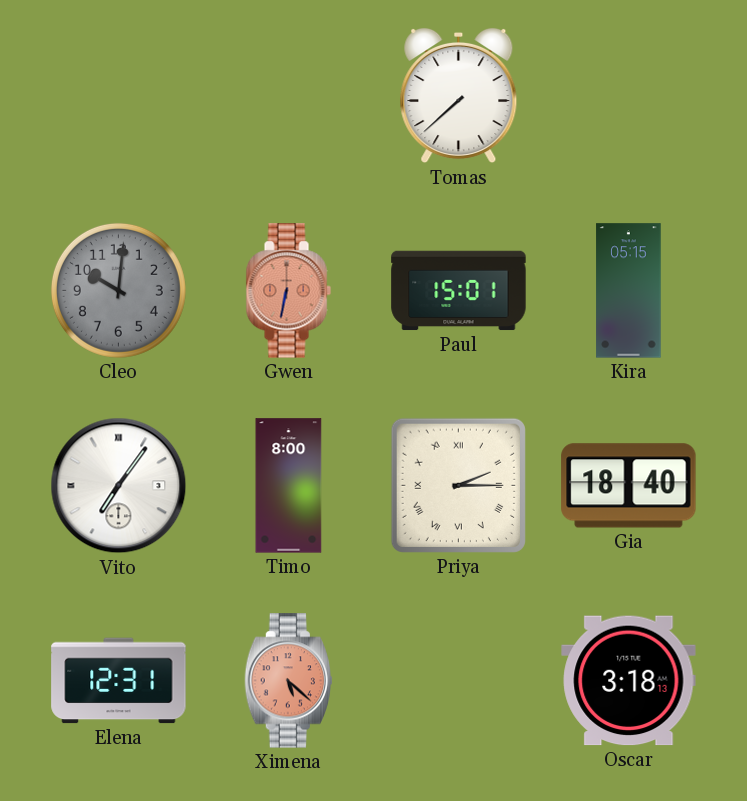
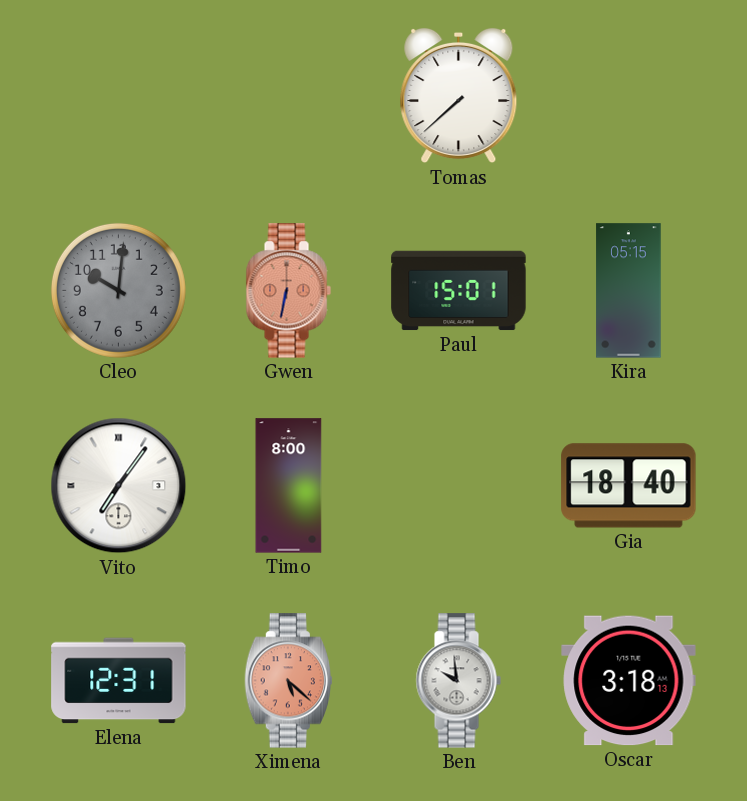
Priya: 2:15 -> none (458, 485)
Ben: none -> 9:59 (458, 681)
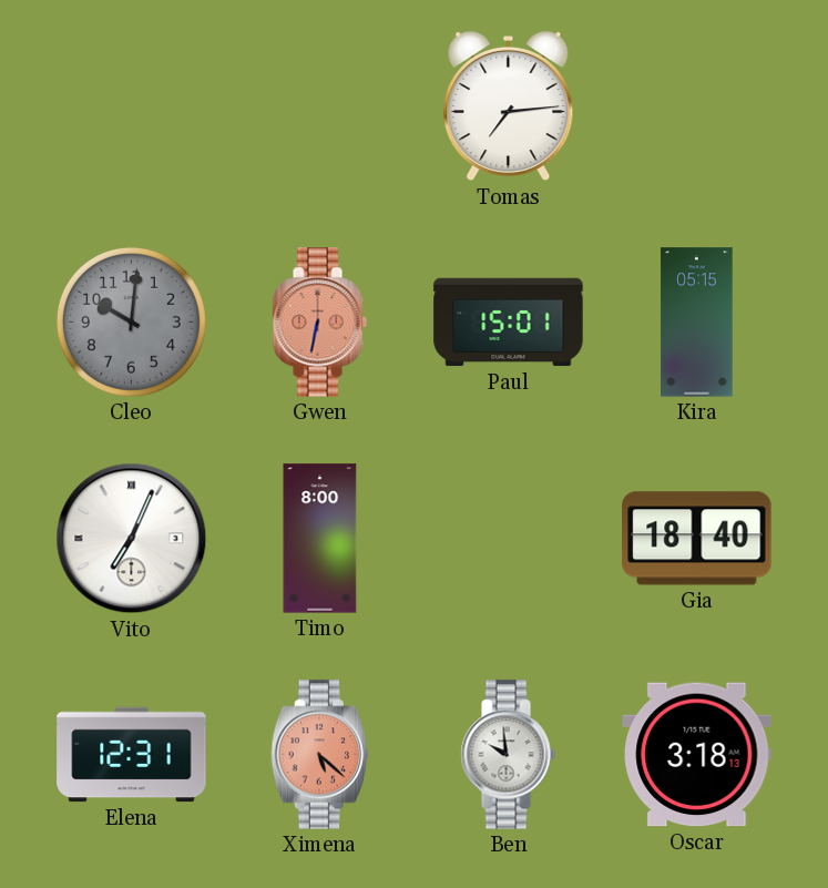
Tomas: 7:38 -> 7:14 (509, 106)
Vito: 7:06 -> 7:04 (132, 539)
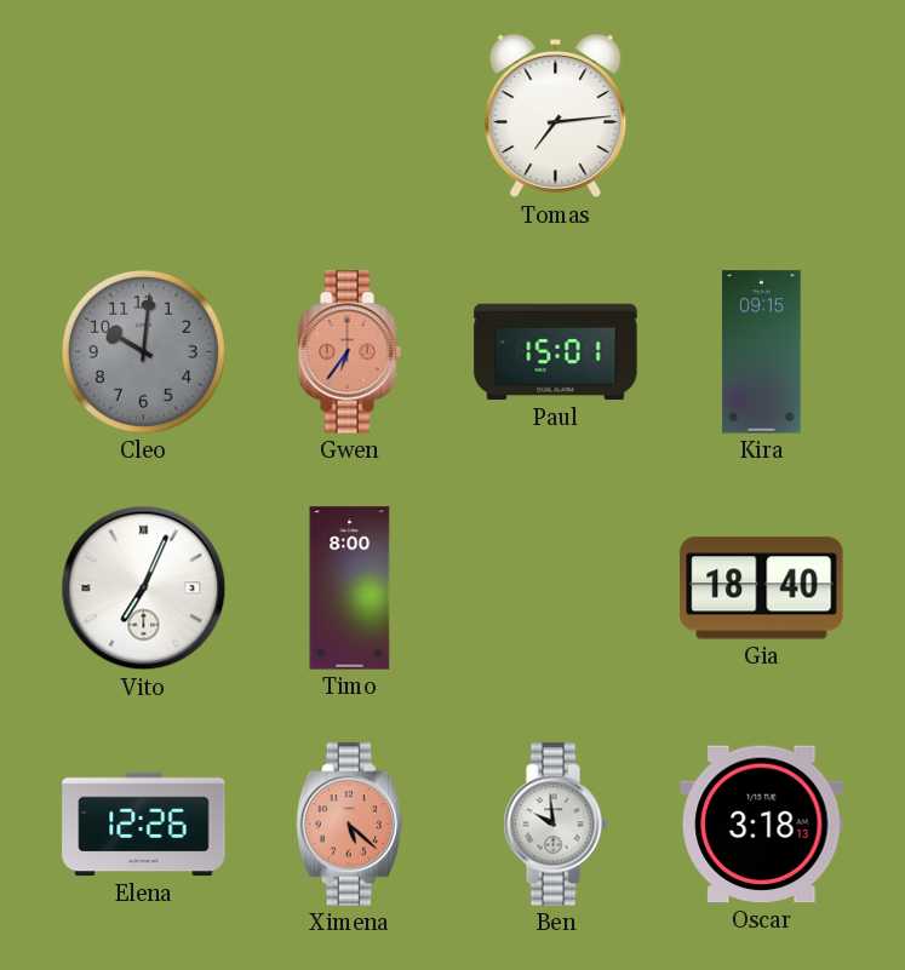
Gwen: 6:32 -> 6:36 (349, 352)
Kira: 05:15 -> 09:15 (762, 352)
Elena: 12:31 -> 12:26 (144, 825)
